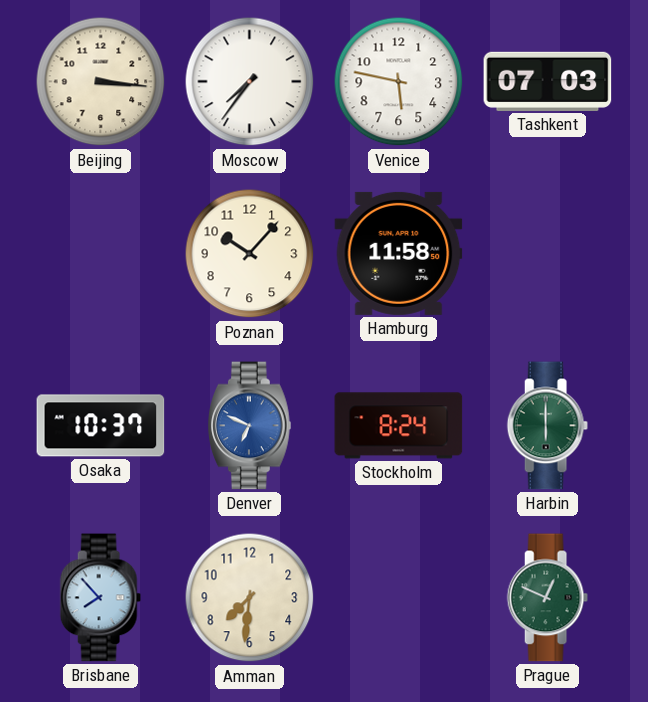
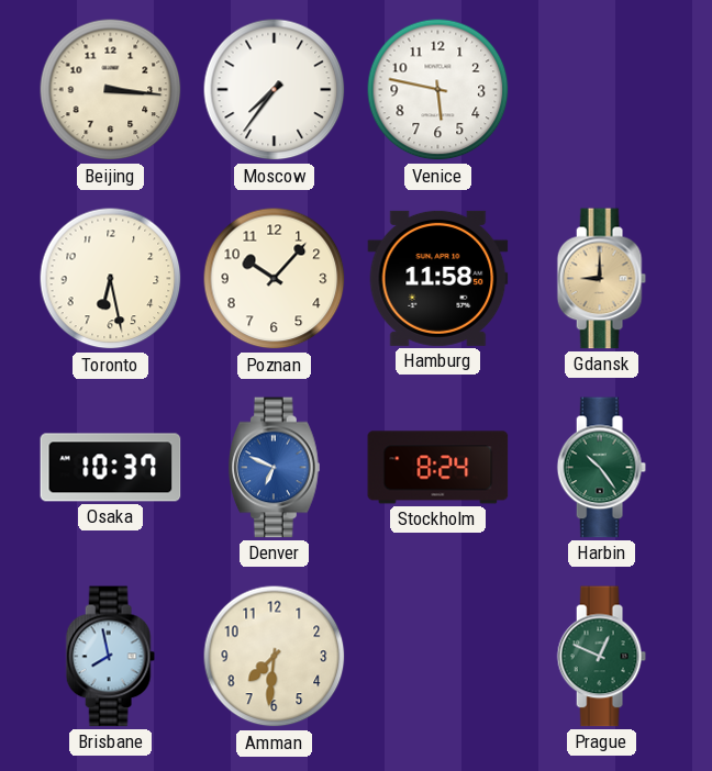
Tashkent: 07:03 -> none (548, 81)
Toronto: none -> 6:28 (111, 279)
Gdansk: none -> 9:00 (601, 279)
Harbin: 6:00 -> 10:24 (601, 468)
Brisbane: 7:53 -> 7:58 (110, 657)
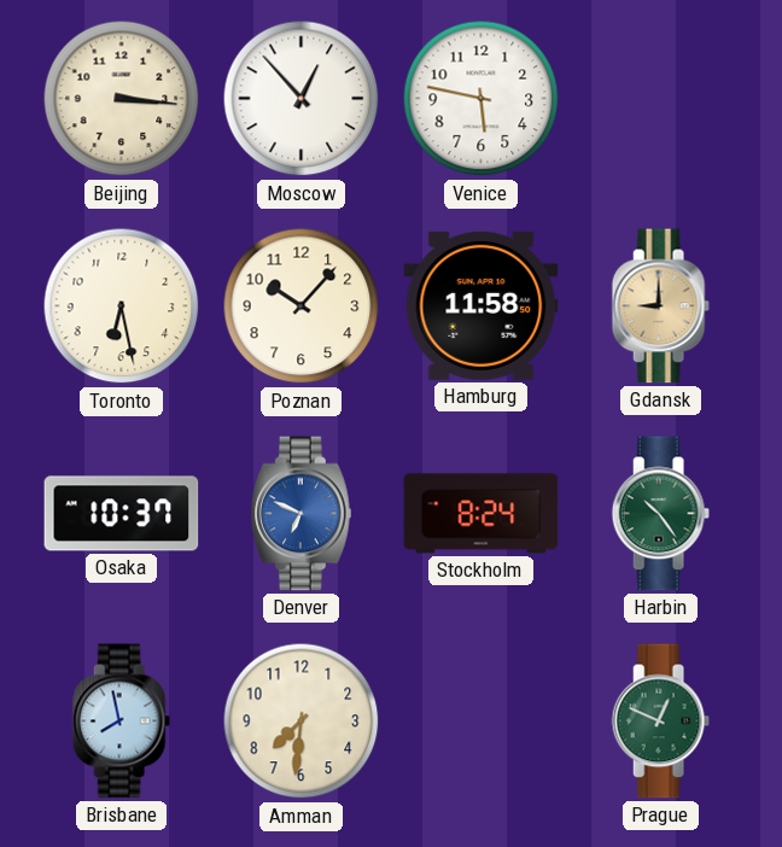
Moscow: 7:36 -> 12:53 (302, 99)
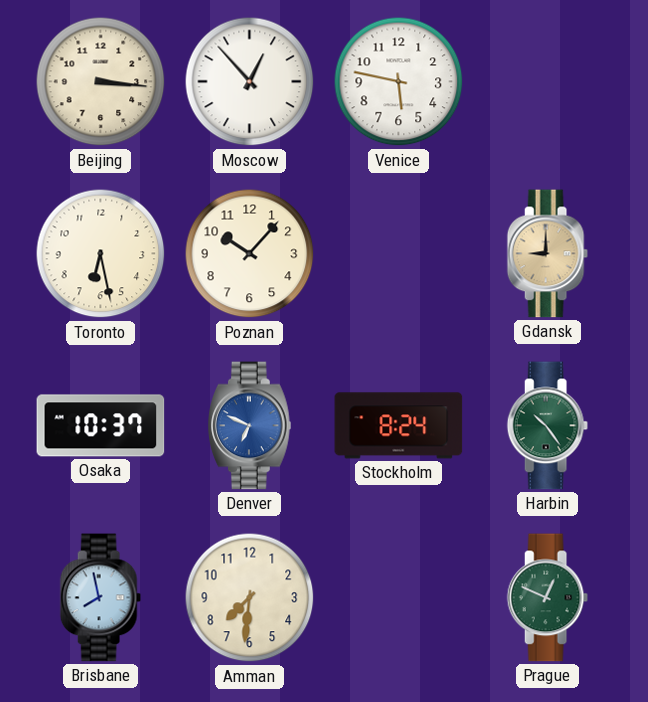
Hamburg: 11:58 -> none (482, 305)
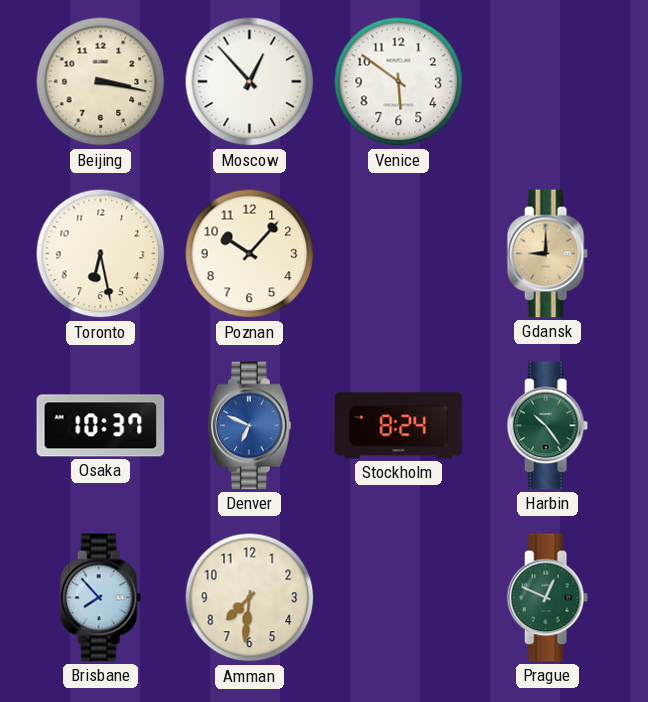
Beijing: 3:16 -> 3:17 (101, 82)
Venice: 5:47 -> 5:51 (399, 82)
Brisbane: 7:58 -> 7:53 (100, 598)
